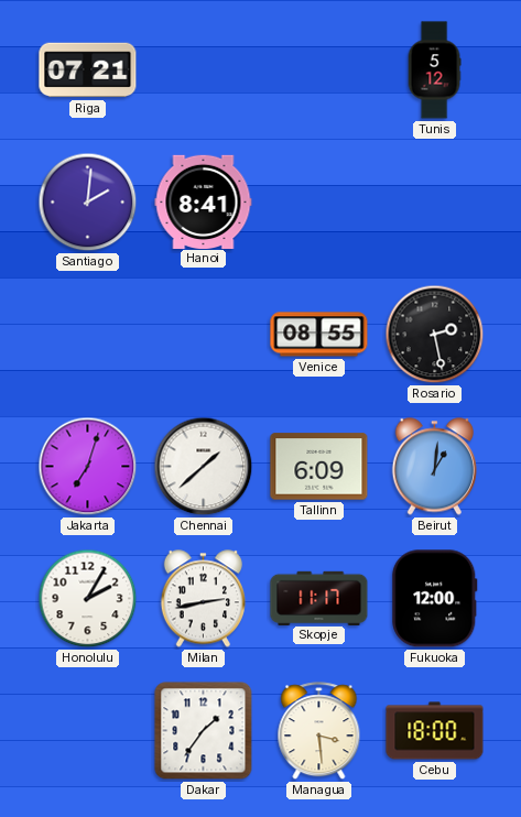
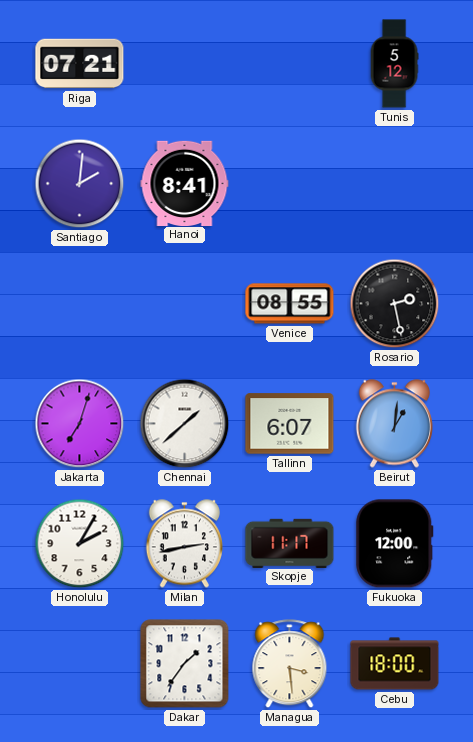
Tallinn: 6:09 -> 6:07 (290, 424)
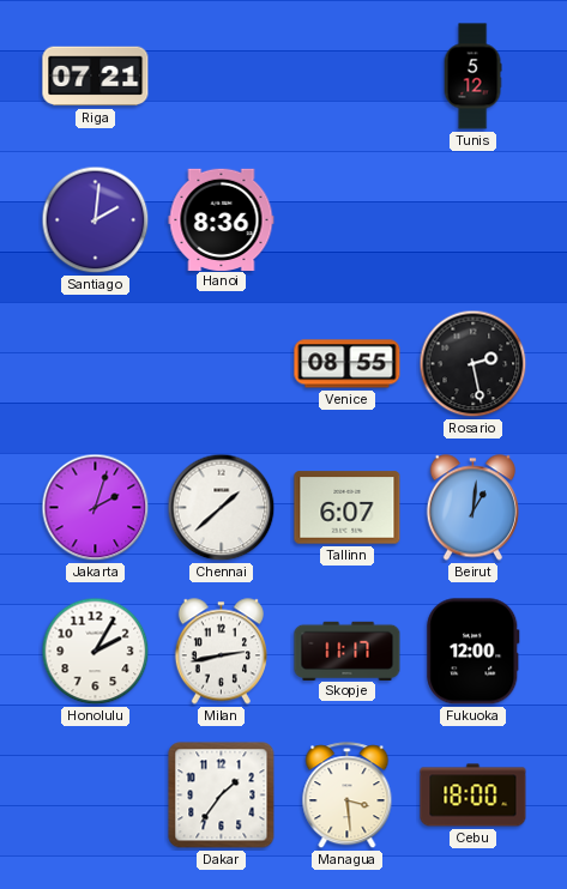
Hanoi: 8:41 -> 8:36 (222, 219)
Jakarta: 7:03 -> 2:03 (96, 508)
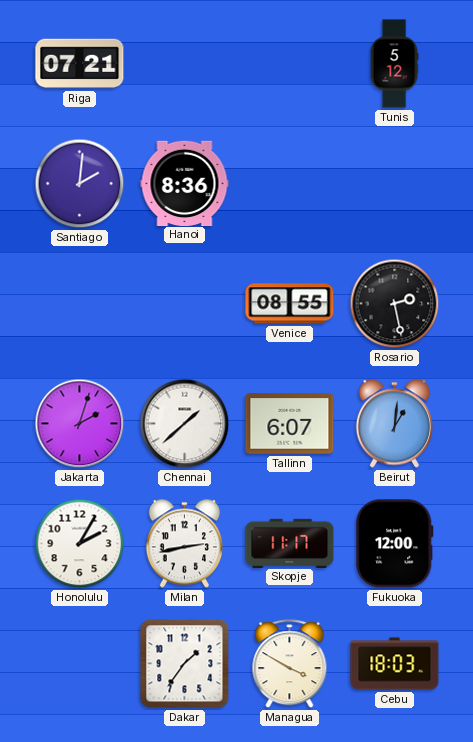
Managua: 3:29 -> 3:50 (290, 664)
Cebu: 18:00 -> 18:03 (395, 664)
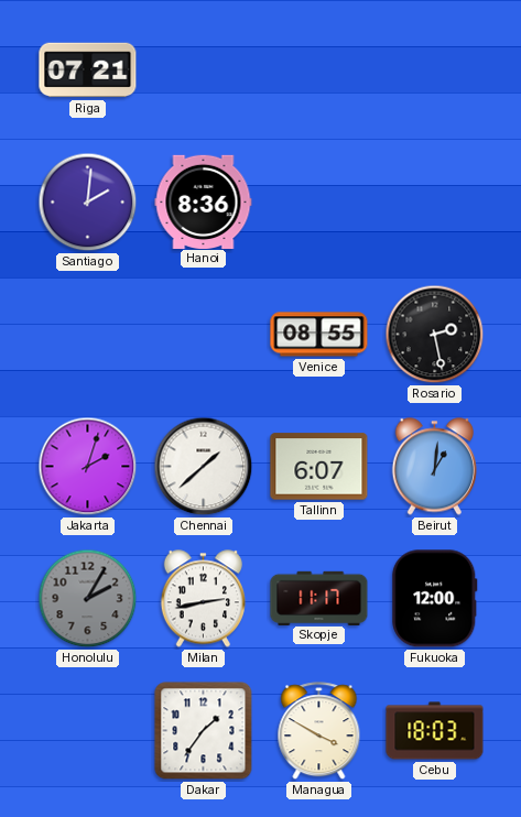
Tunis: 5:12 -> none (394, 64)
Honolulu dial: white -> grey (88, 599)
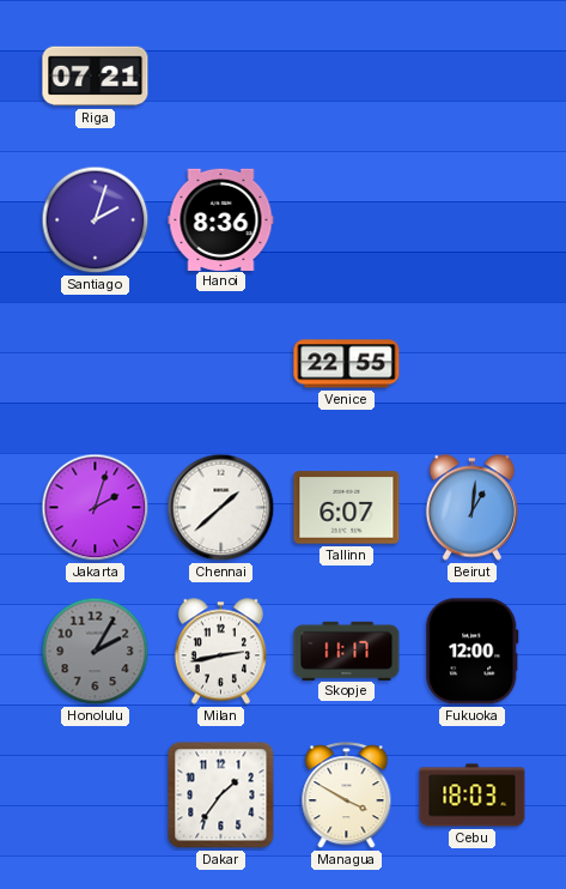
Santiago: 2:01 -> 2:03 (96, 220)
Venice: 08:55 -> 22:55 (347, 364)
Rosario: 2:28 -> none (435, 335)
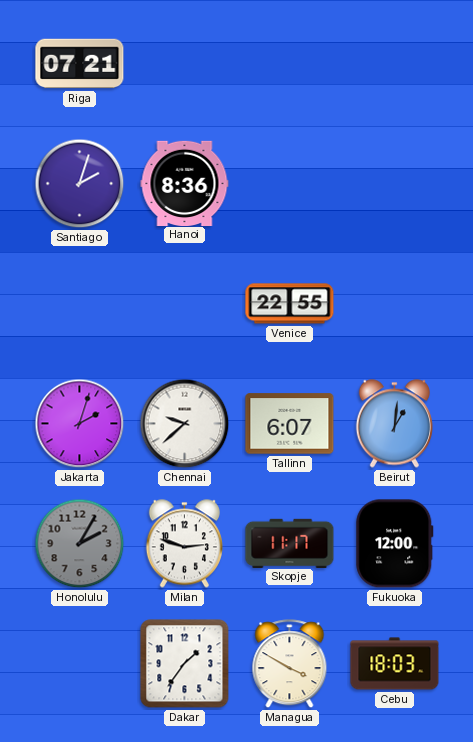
Chennai: 1:38 -> 9:38 (185, 424)
Milan: 2:43 -> 2:48 (184, 544)
